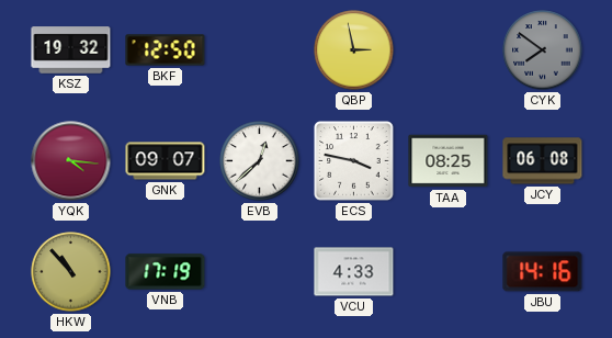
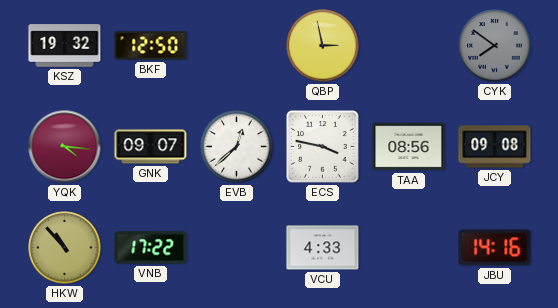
TAA: 08:25 -> 08:56 (409, 147)
JCY: 06:08 -> 09:08 (495, 147)
VNB: 17:19 -> 17:22 (151, 248)
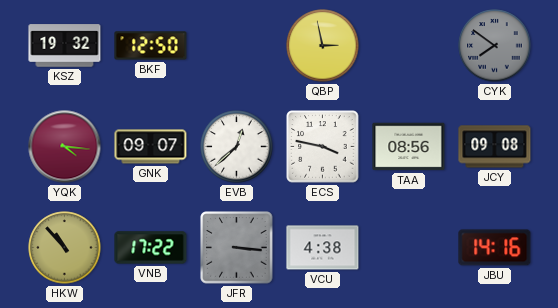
JFR: none -> 3:16 (237, 248)
VCU: 4:33 -> 4:38 (323, 248)
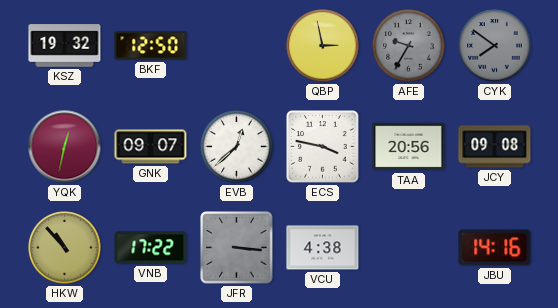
AFE: none -> 9:35 (409, 46)
YQK: 4:16 -> 12:32 (65, 147)
TAA: 08:56 -> 20:56 (409, 147)
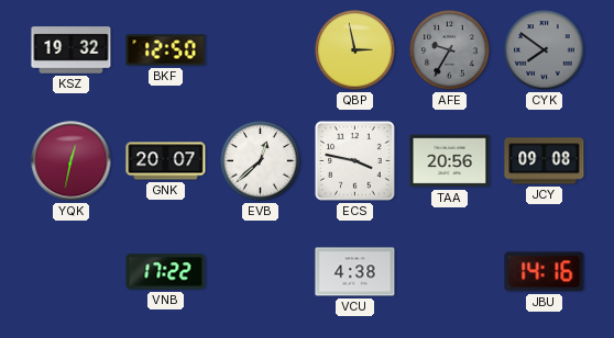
GNK: 09:07 -> 20:07 (166, 161)
HKW: 10:53 -> none (65, 248)
JFR: 3:16 -> none (237, 248)
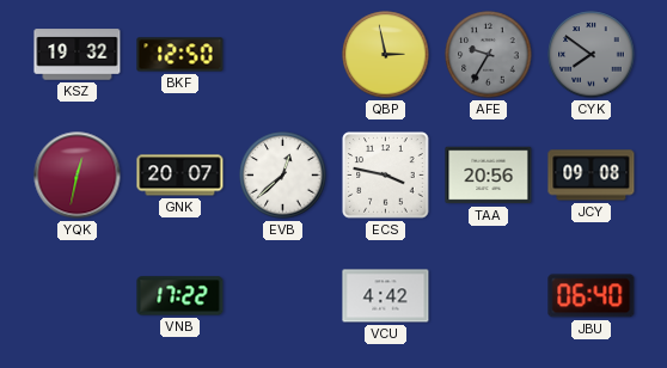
VCU: 4:38 -> 4:42 (386, 296)
JBU: 14:16 -> 06:40 (592, 296)
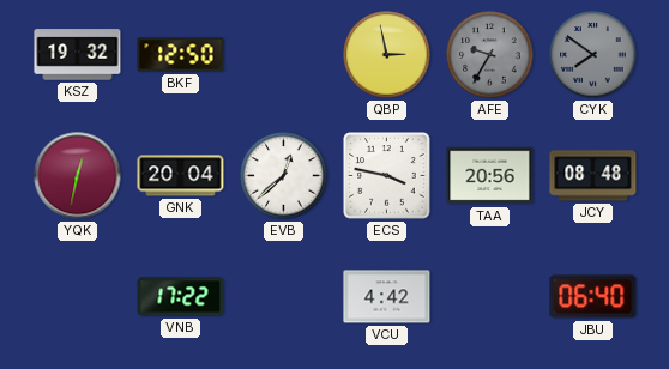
GNK: 20:07 -> 20:04 (181, 176)
JCY: 09:08 -> 08:48 (593, 176)
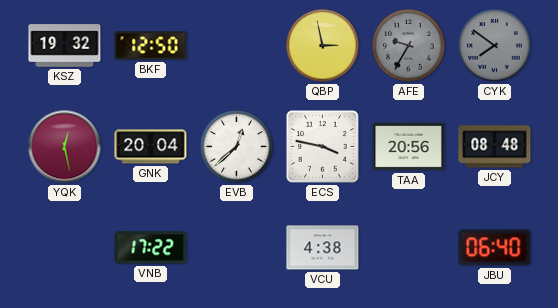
YQK: 12:32 -> 12:28 (65, 147)
VCU: 4:42 -> 4:38 (323, 248)
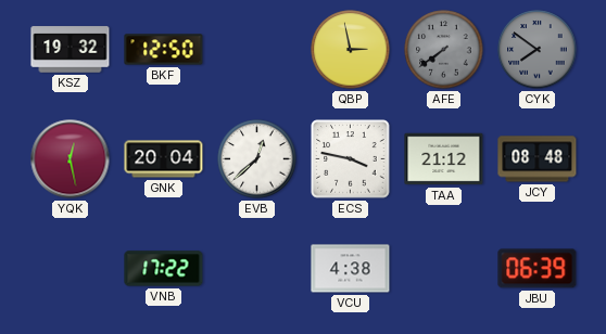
AFE: 9:35 -> 7:39 (444, 50)
TAA: 20:56 -> 21:12 (444, 159)
JBU: 06:40 -> 06:39 (538, 269)
